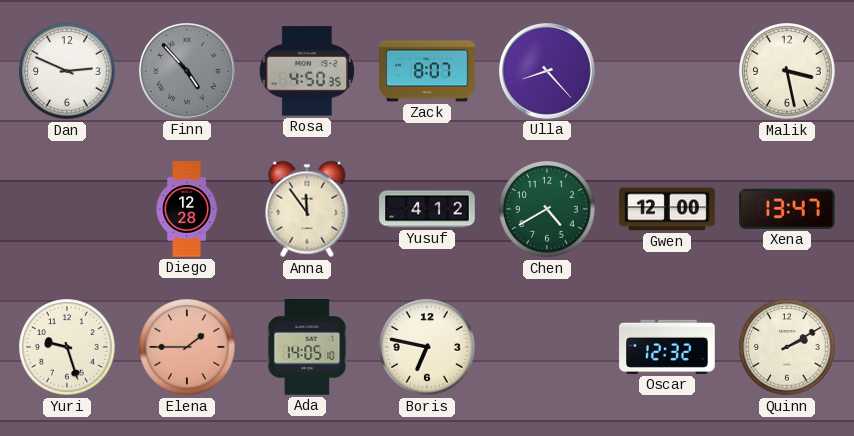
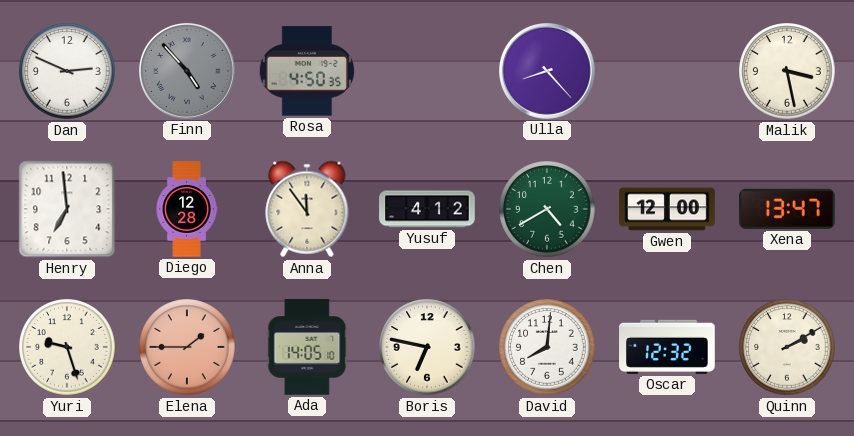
Zack: 8:07 -> none (427, 71)
Henry: none -> 6:59 (67, 209)
David: none -> 8:01 (547, 347)
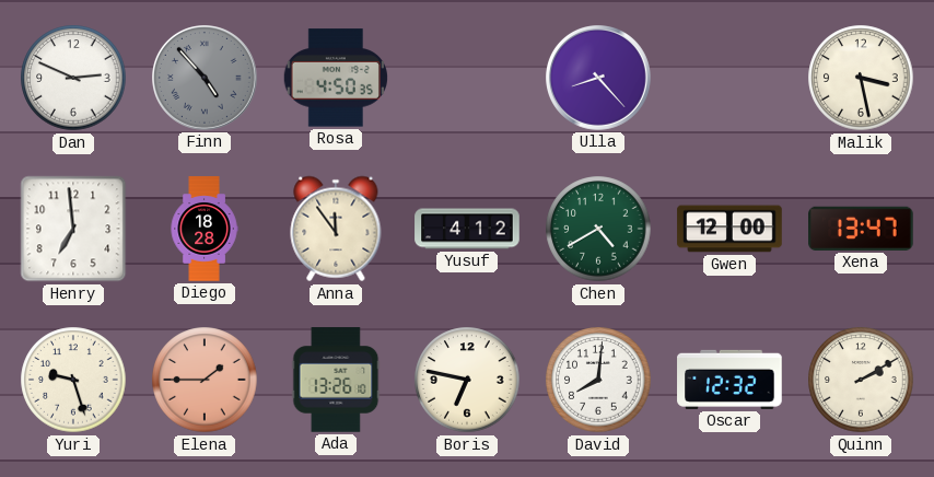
Diego: 12:28 -> 18:28 (205, 229)
Ada: 14:05 -> 13:26 (336, 380)
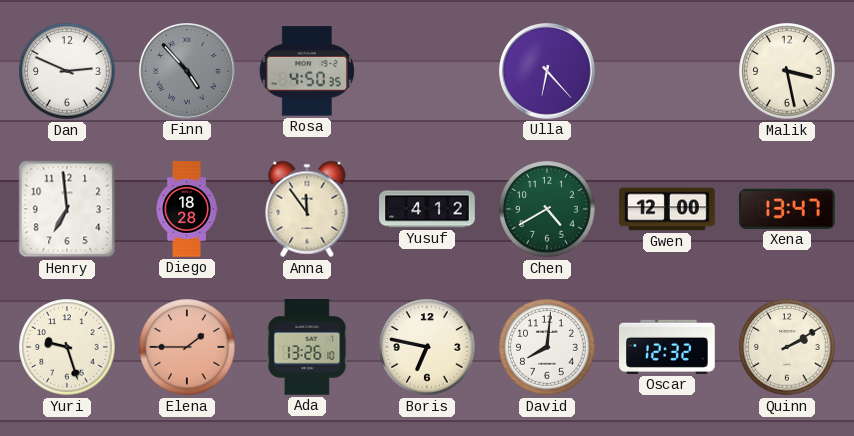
Ulla: 8:23 -> 6:23 (548, 72)
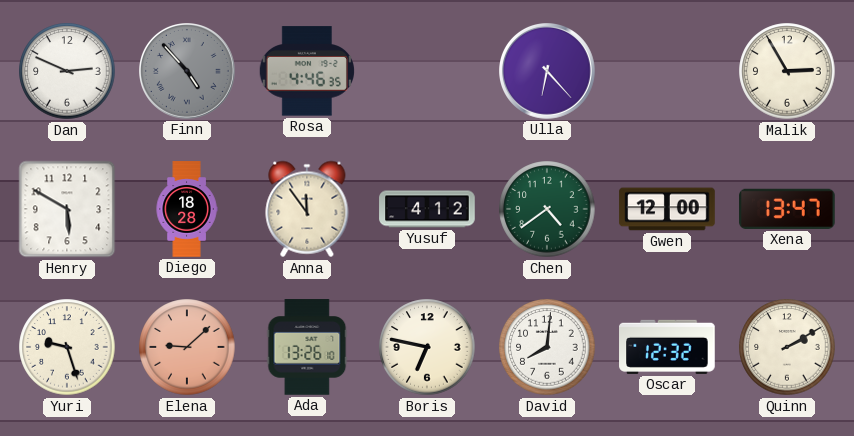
Rosa: 4:50 -> 4:46 (306, 71)
Malik: 3:28 -> 2:55 (787, 71)
Henry: 6:59 -> 5:50 (67, 209)
Chen: 4:40 -> 4:39 (547, 209)
Elena: 1:45 -> 9:08 (187, 347)
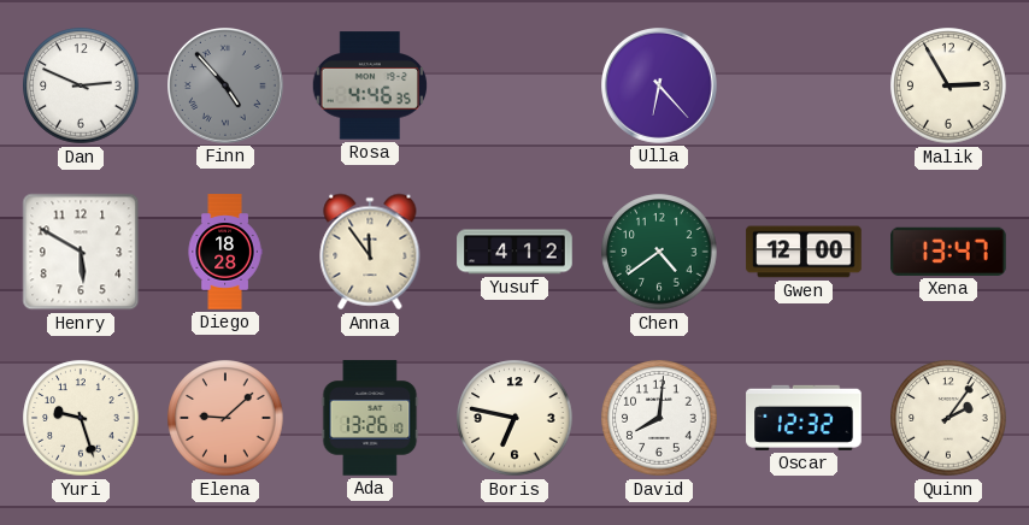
Quinn: 2:10 -> 2:06 (948, 418)
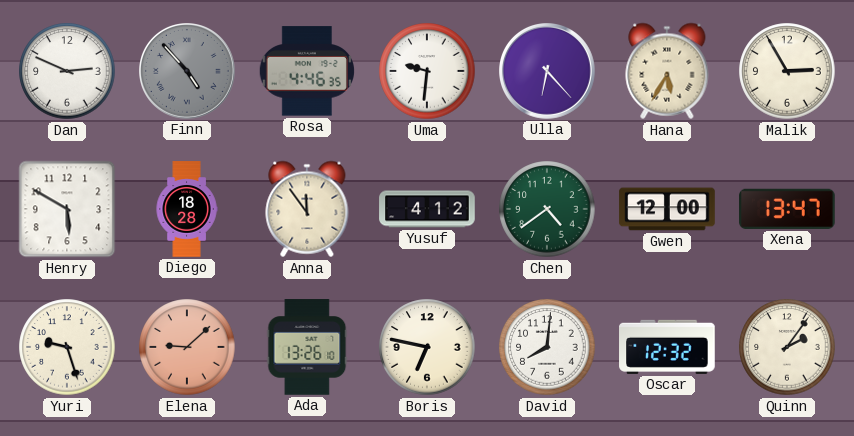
Uma: none -> 9:31 (427, 71)
Hana: none -> 5:35 (667, 71)
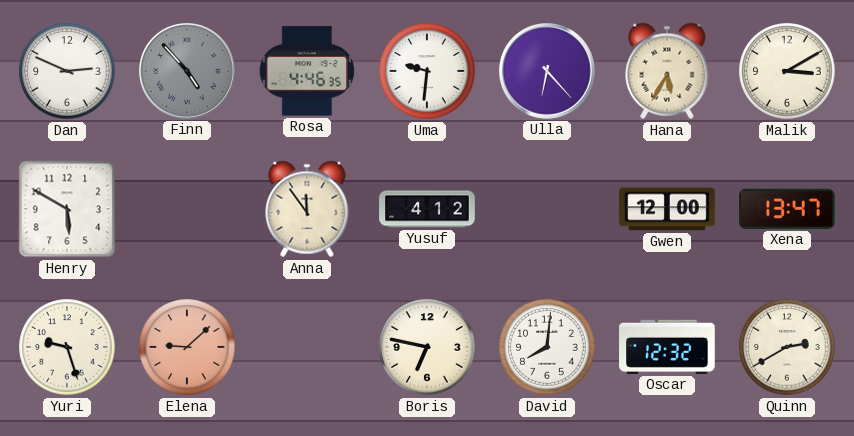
Malik: 2:55 -> 3:10 (787, 71)
Diego: 18:28 -> none (187, 209)
Chen: 4:39 -> none (547, 209)
Ada: 13:26 -> none (307, 347)
Quinn: 2:06 -> 2:40 (787, 347)
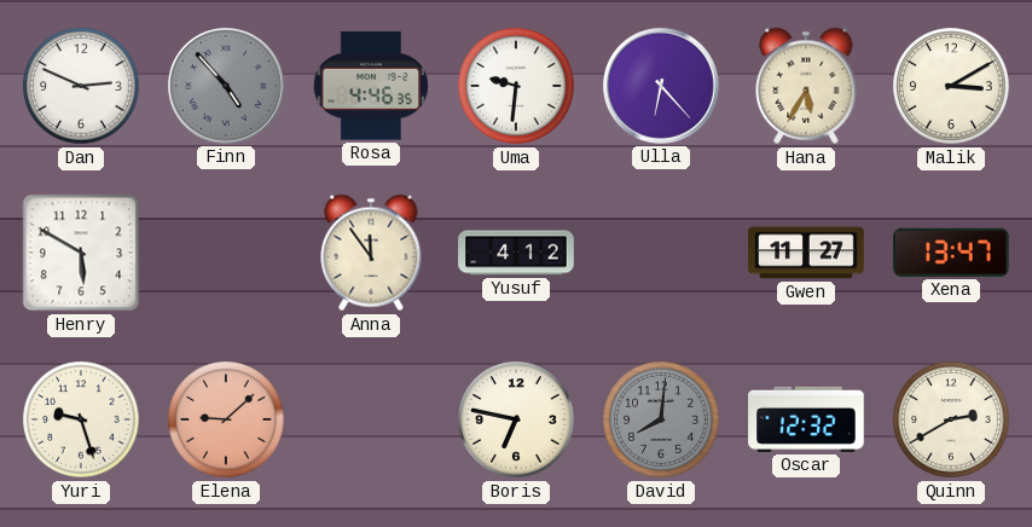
Gwen: 12:00 -> 11:27 (806, 253)
David dial: white -> grey (661, 419)
